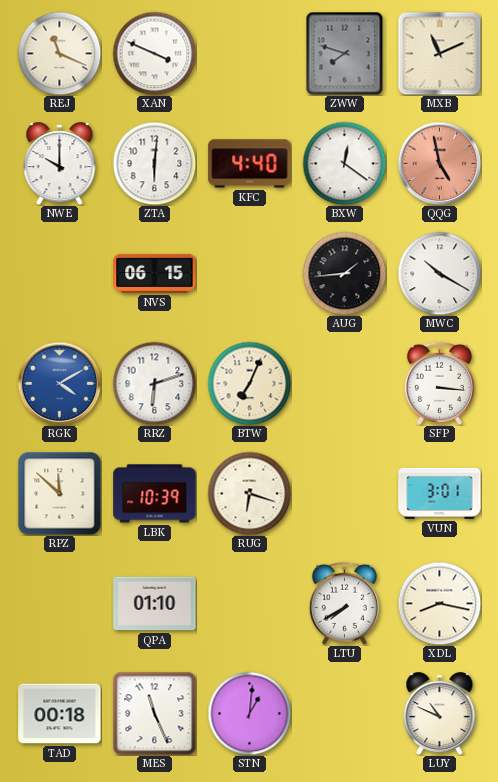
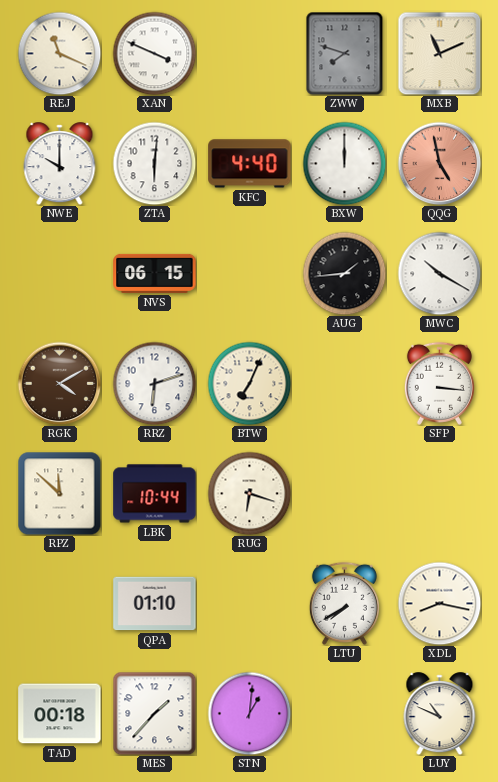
BXW: 12:21 -> 12:00 (344, 163)
RGK dial: blue -> brown (59, 383)
LBK: 10:39 -> 10:44 (155, 494)
VUN: 3:01 -> none (440, 493)
MES: 11:26 -> 1:37 (154, 713)
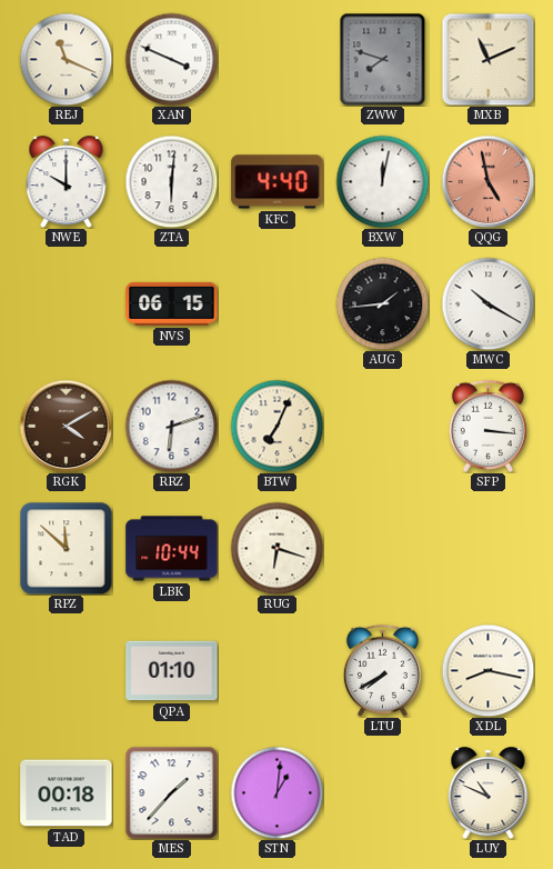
BXW: 12:00 -> 12:02 (382, 181)
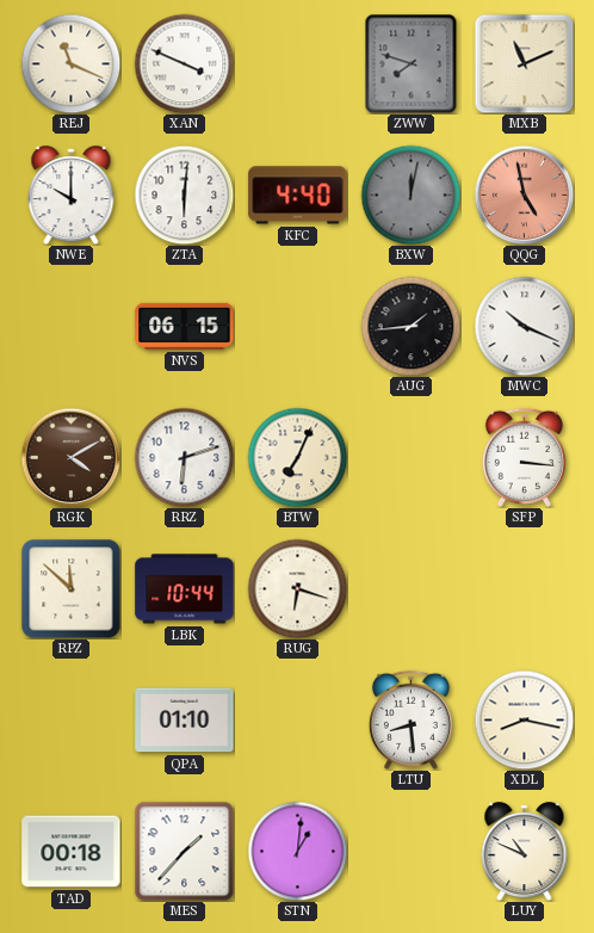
BXW dial: white -> grey (410, 194)
MWC: 10:20 -> 10:19 (524, 326)
LTU: 7:40 -> 8:29 (410, 719)
